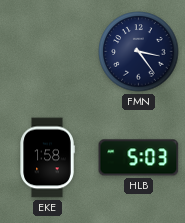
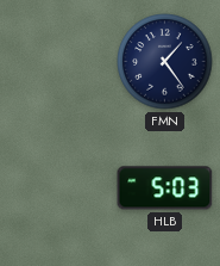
FMN: 3:24 -> 1:24 (165, 62)
EKE: 1:58 -> none (47, 158)
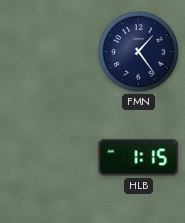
HLB: 5:03 -> 1:15 (139, 158)
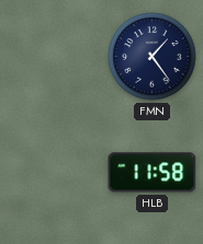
HLB: 1:15 -> 11:58 (153, 173)
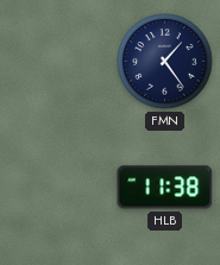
HLB: 11:58 -> 11:38 (165, 188)
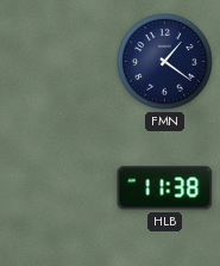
FMN: 1:24 -> 1:21 (165, 62)
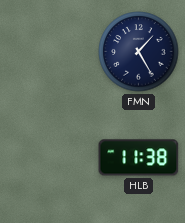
FMN: 1:21 -> 1:25 (139, 52)
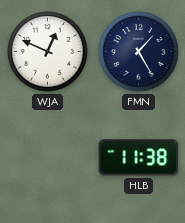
WJA: none -> 12:49 (48, 52)
